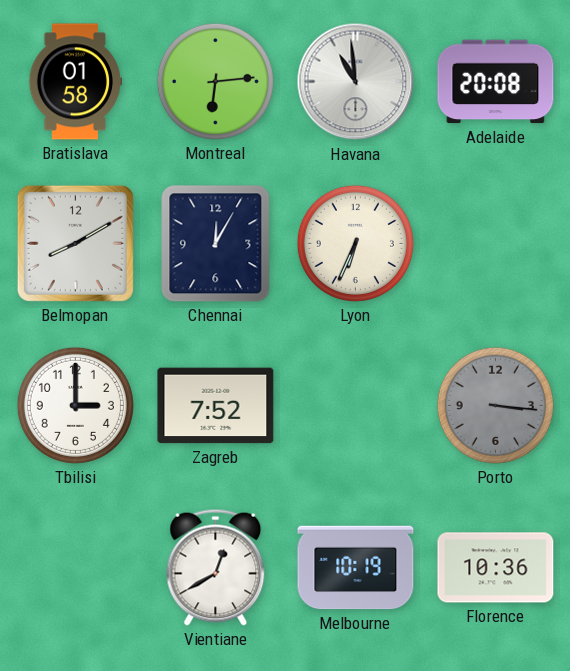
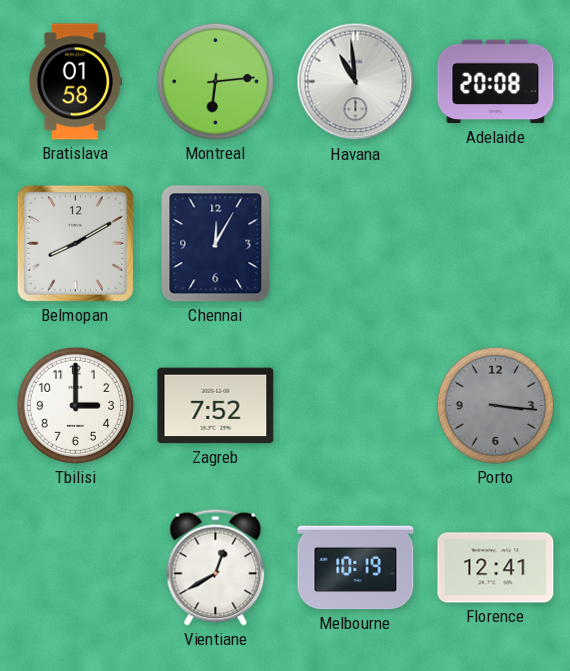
Lyon: 6:34 -> none (355, 243)
Florence: 10:36 -> 12:41 (496, 568)
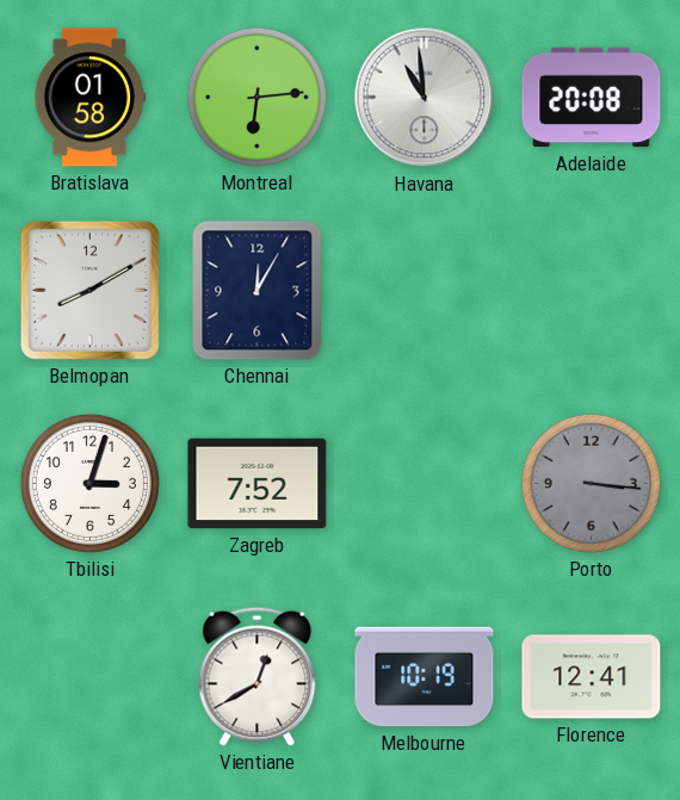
Tbilisi: 3:00 -> 3:03 (89, 483)
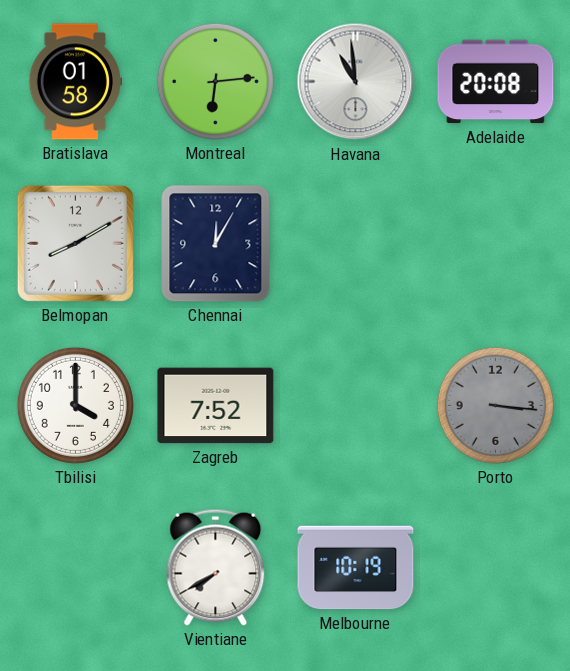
Tbilisi: 3:03 -> 4:00 (75, 405)
Vientiane: 12:40 -> 7:40 (216, 567)
Florence: 12:41 -> none (592, 677)
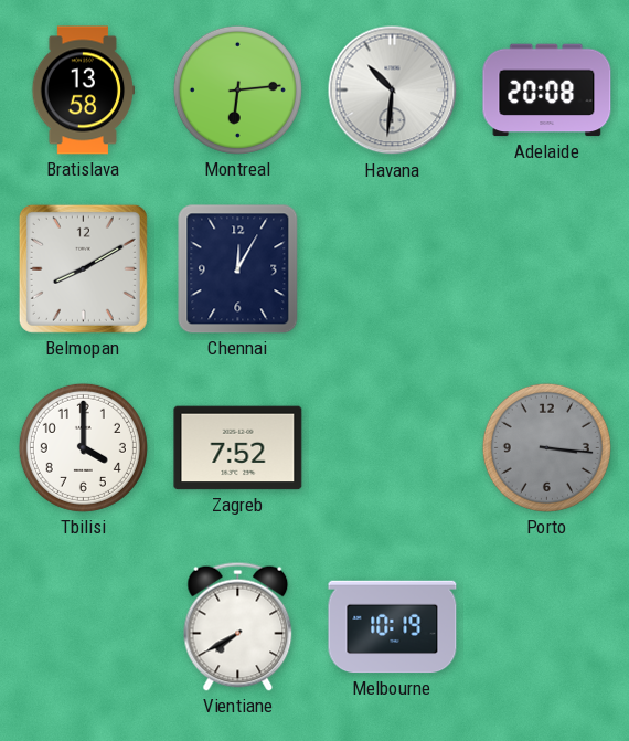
Bratislava: 01:58 -> 13:58 (84, 91)
Havana: 10:59 -> 10:31 (393, 91)
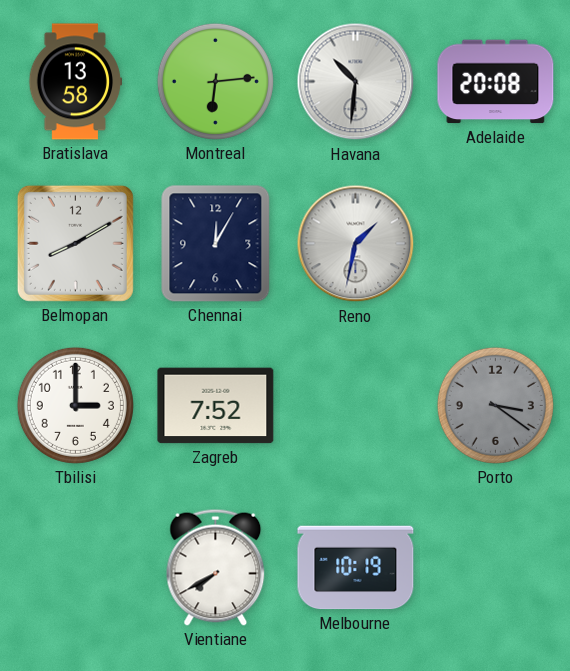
Reno: none -> 1:32 (356, 244)
Tbilisi: 4:00 -> 3:00 (75, 405)
Porto: 3:16 -> 3:21 (495, 405)
